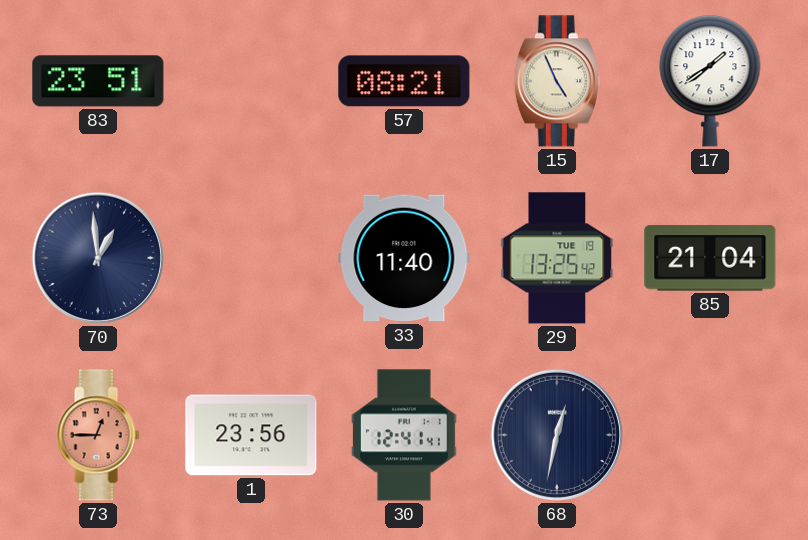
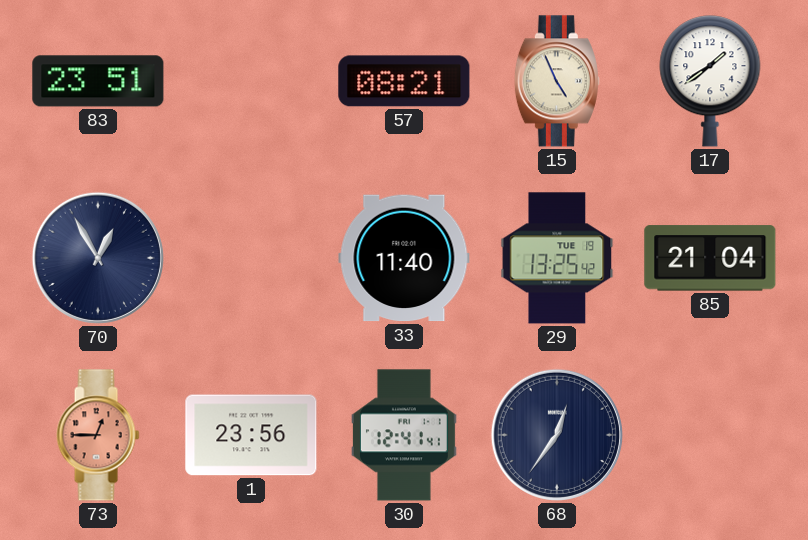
70: 12:59 -> 12:55 (98, 258)
68: 12:32 -> 12:36 (557, 435)
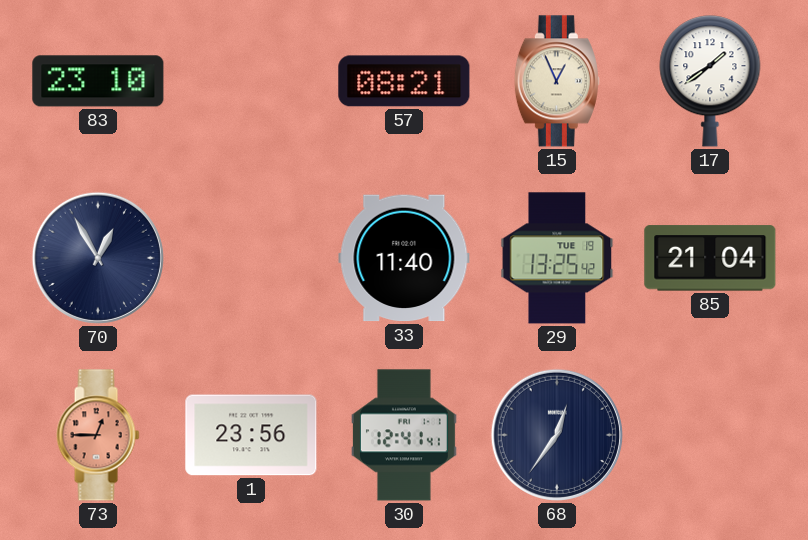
83: 23:51 -> 23:10 (98, 81)
15: 4:56 -> 12:56 (557, 81)
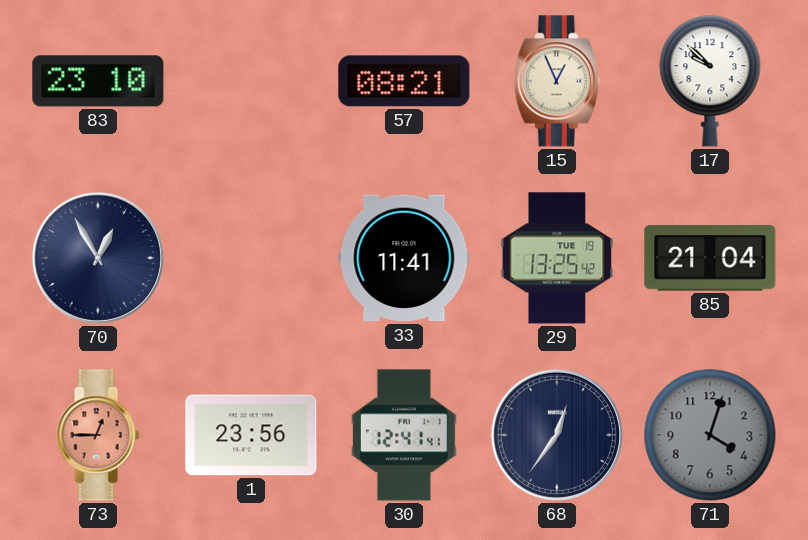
17: 1:39 -> 9:52 (710, 81)
33: 11:40 -> 11:41 (404, 258)
71: none -> 4:03 (710, 435)
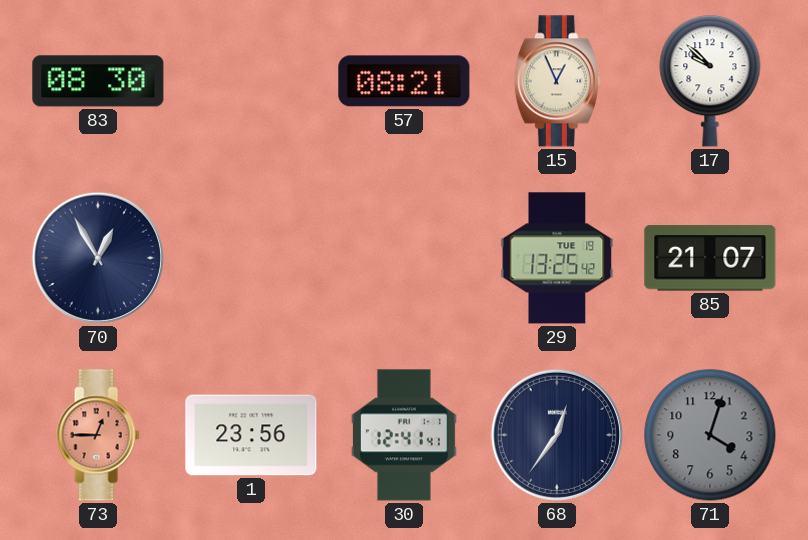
83: 23:10 -> 08:30 (98, 81)
33: 11:41 -> none (404, 258)
85: 21:04 -> 21:07 (710, 258)
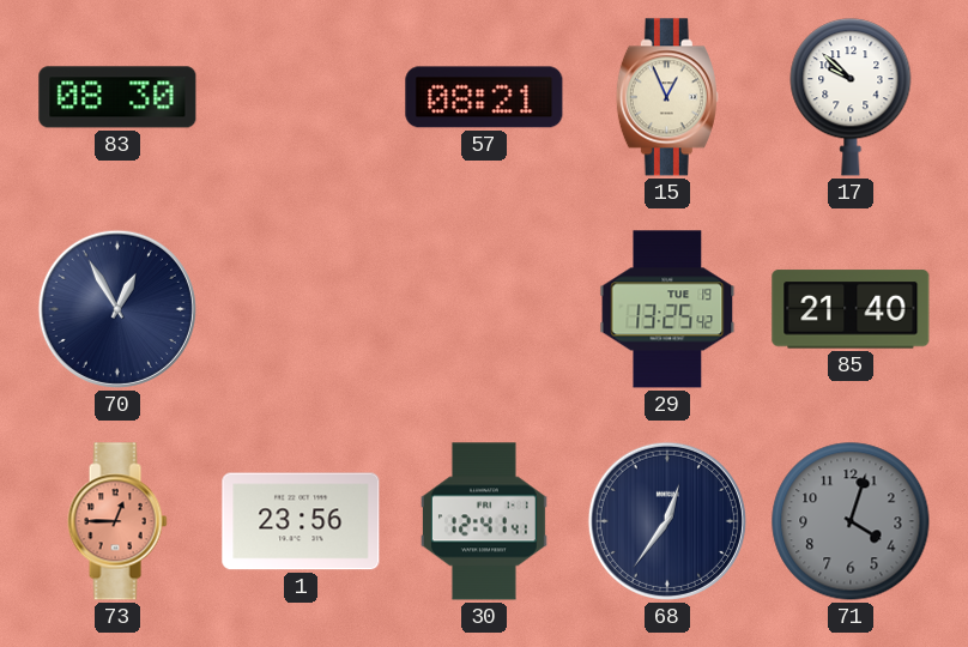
85: 21:07 -> 21:40 (851, 309)
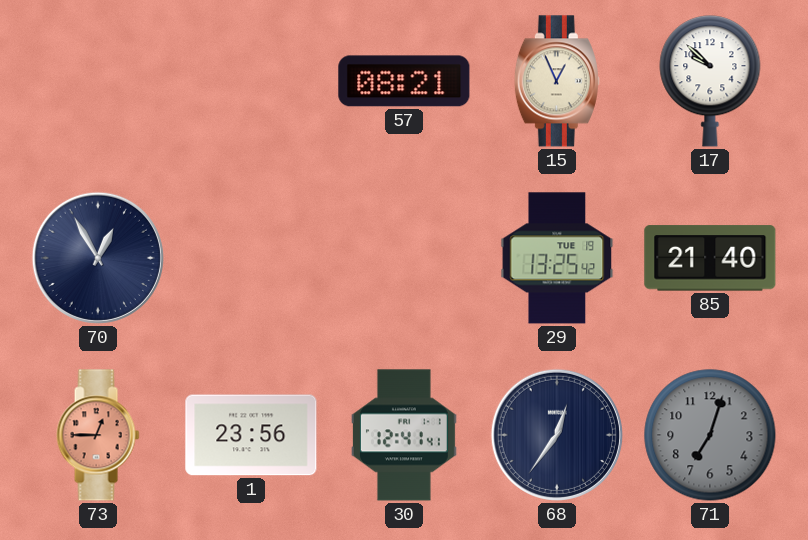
83: 08:30 -> none (117, 97)
71: 4:03 -> 7:03 (710, 435)
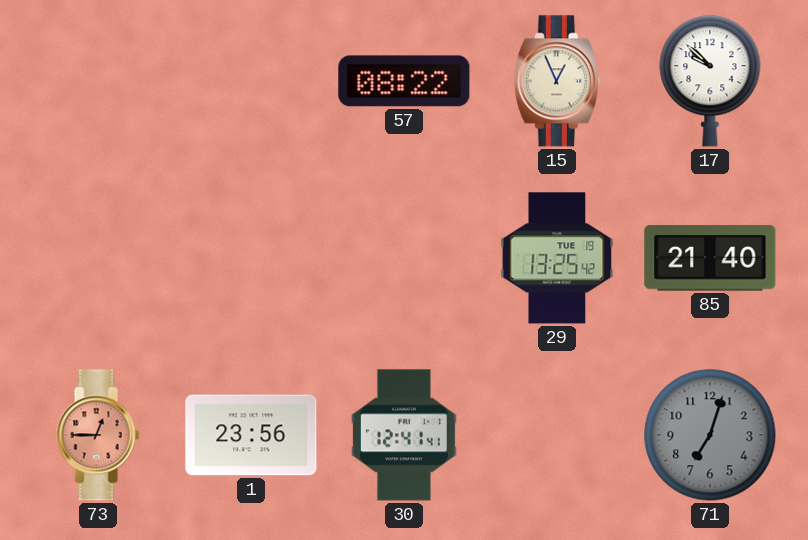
57: 08:21 -> 08:22 (404, 81)
70: 12:55 -> none (98, 258)
68: 12:36 -> none (557, 435)
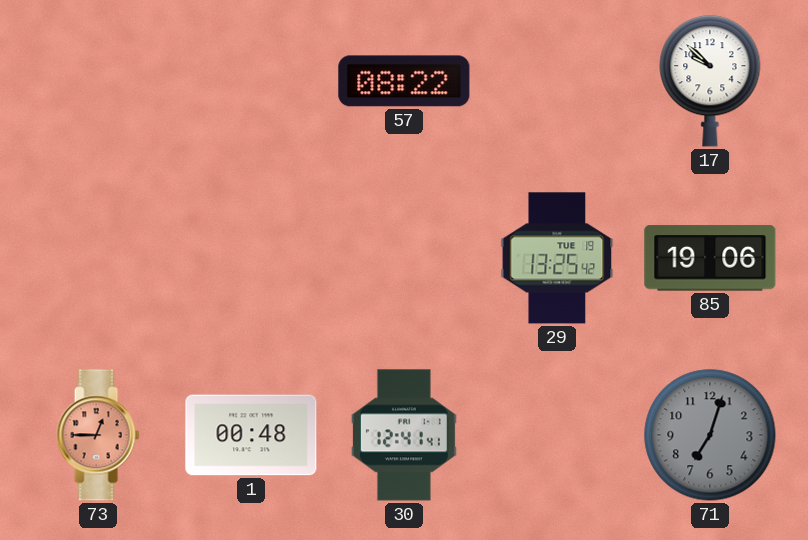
15: 12:56 -> none (557, 81)
85: 21:40 -> 19:06 (710, 258)
1: 23:56 -> 00:48 (251, 435)
